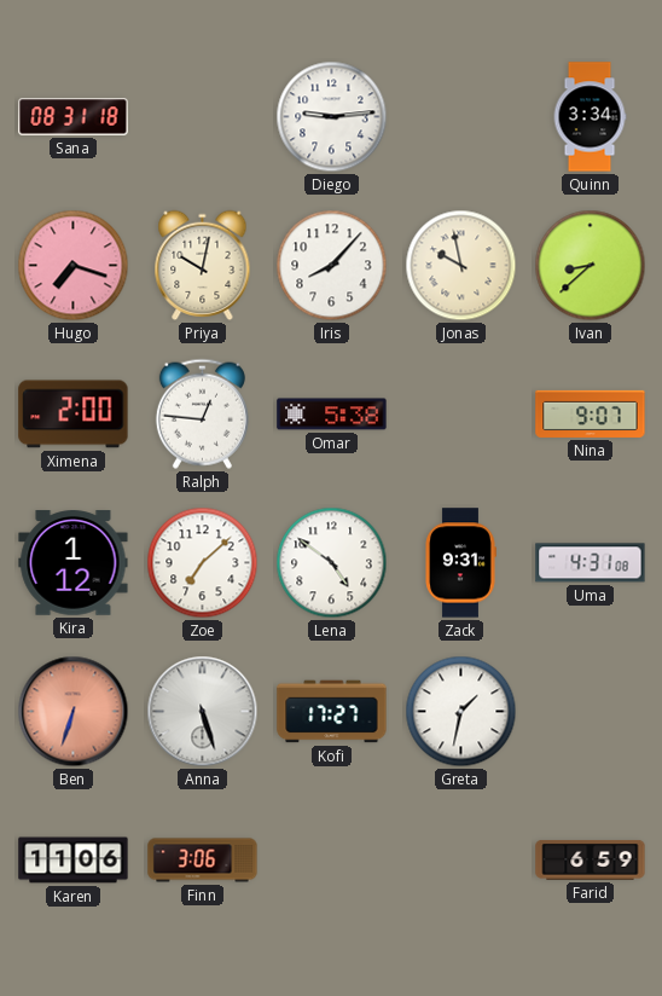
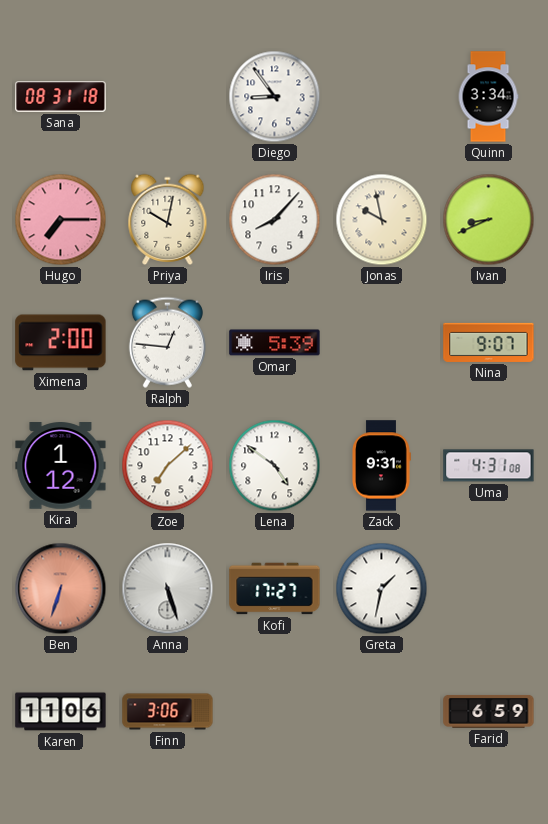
Diego: 9:14 -> 8:54 (275, 97)
Hugo: 7:18 -> 7:15 (61, 220)
Ivan: 8:38 -> 8:41 (489, 220)
Omar: 5:38 -> 5:39 (275, 343)
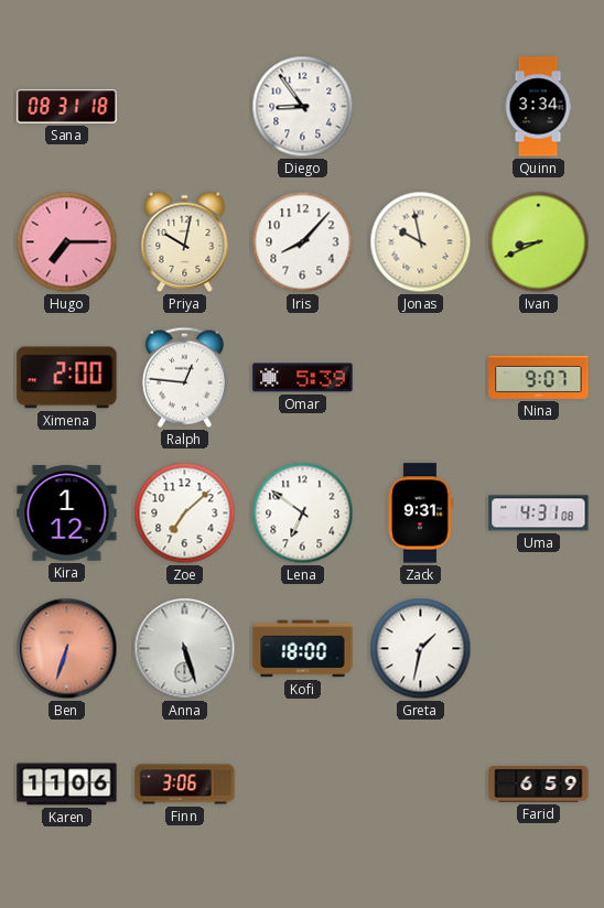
Lena: 4:51 -> 6:51 (303, 514)
Kofi: 17:27 -> 18:00 (303, 649)
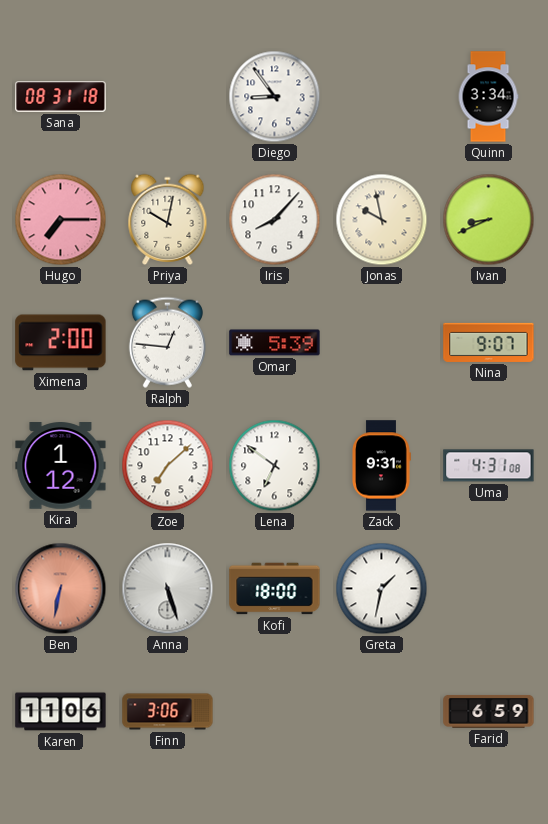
Ben: 6:33 -> 6:32 (61, 589)
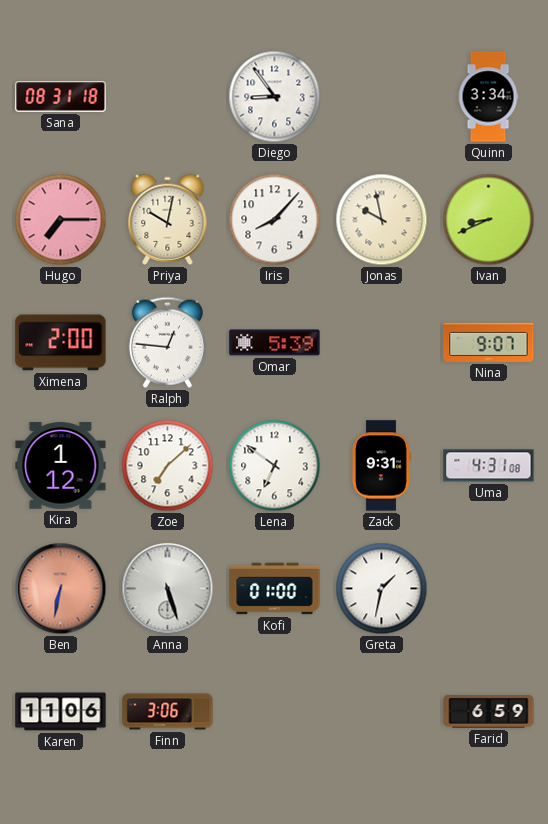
Kofi: 18:00 -> 01:00 (275, 589)
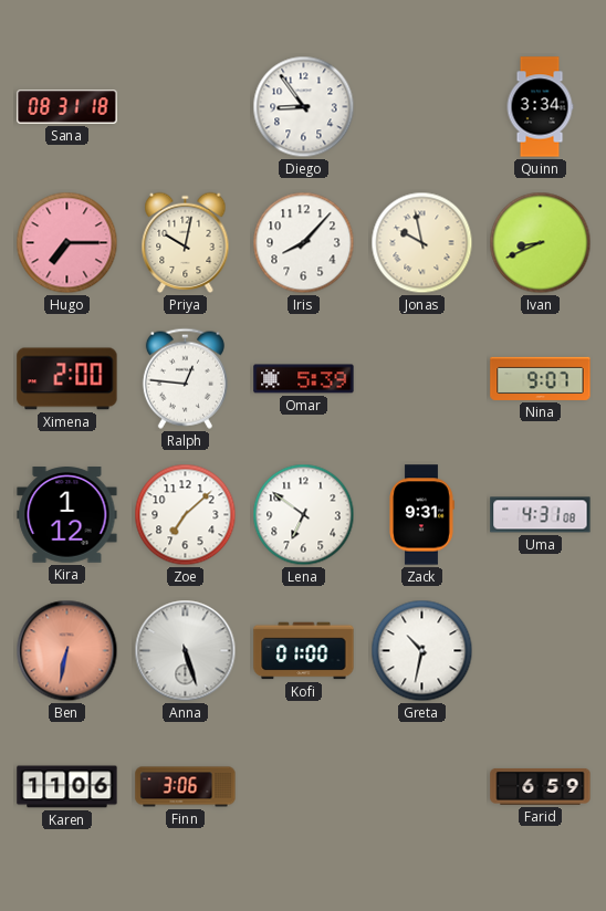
Greta: 1:32 -> 10:32 (422, 651)
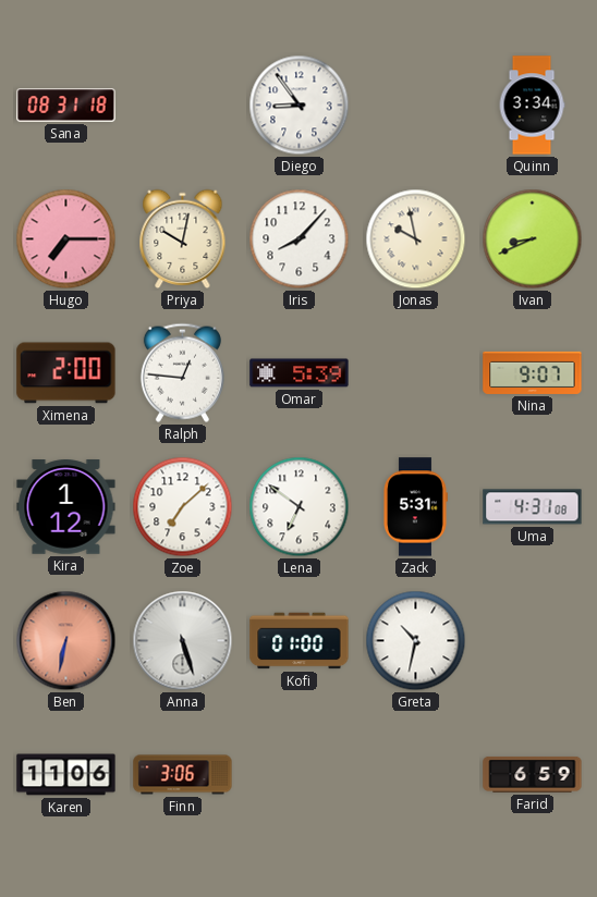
Zack: 9:31 -> 5:31 (415, 507)
